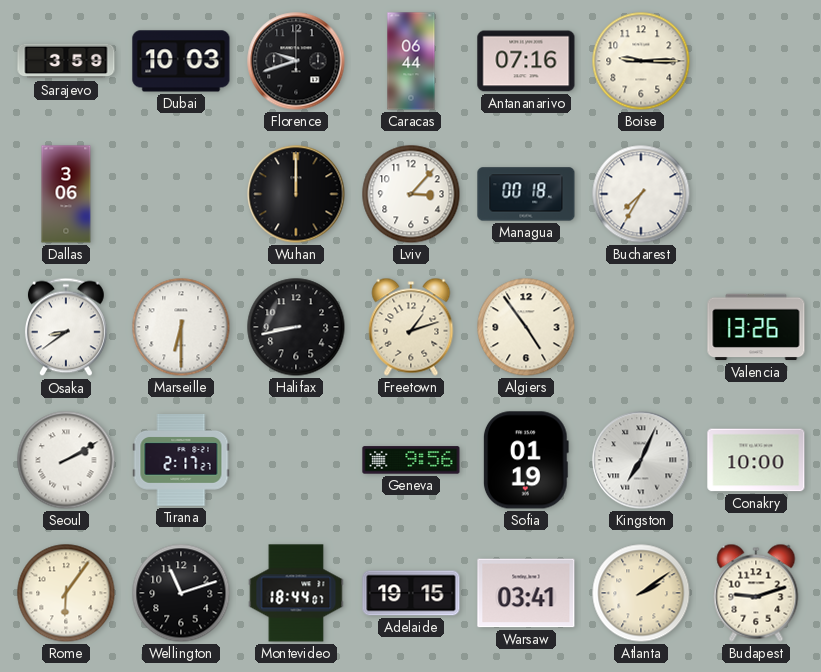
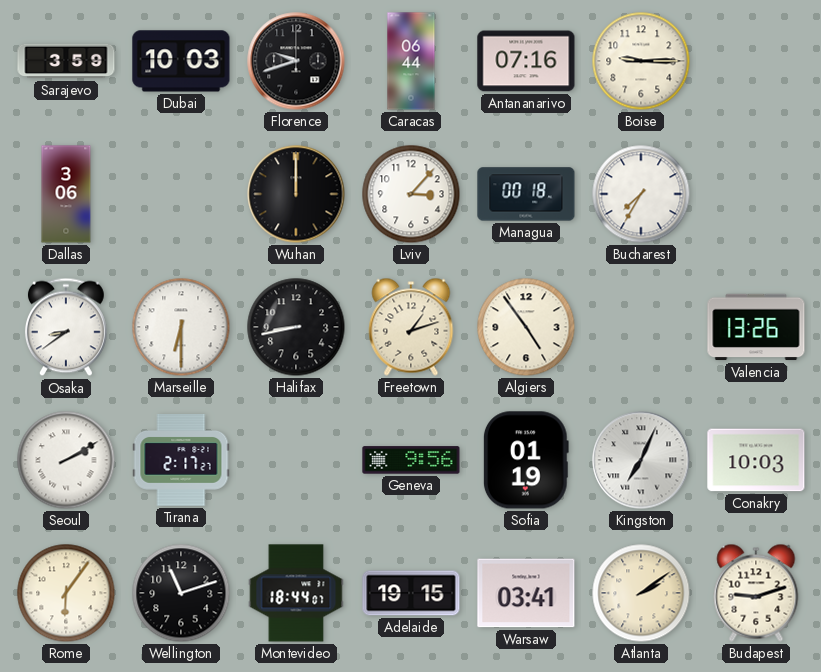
Conakry: 10:00 -> 10:03 (756, 460)
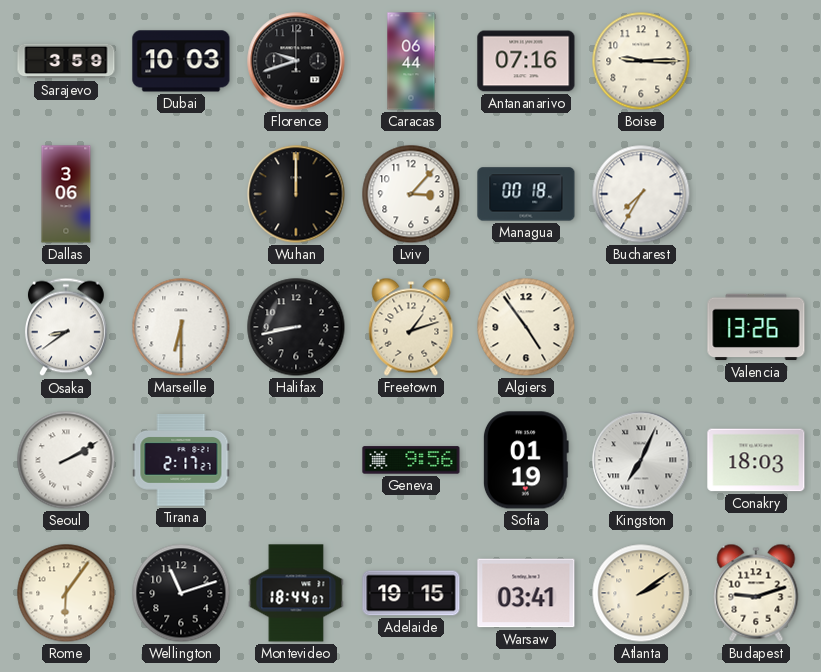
Conakry: 10:03 -> 18:03 (756, 460)
